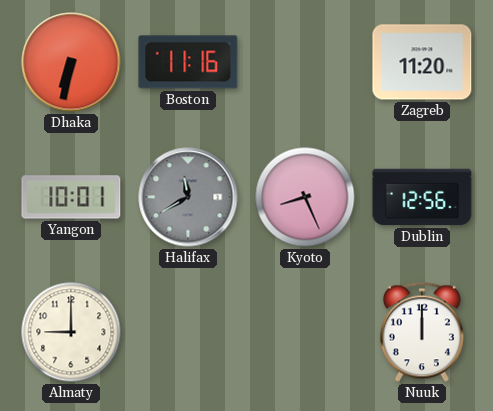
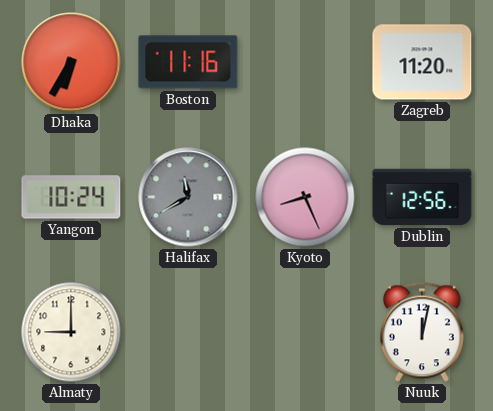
Dhaka: 6:32 -> 6:35 (71, 62)
Yangon: 10:01 -> 10:24 (71, 197)
Nuuk: 12:00 -> 12:02 (422, 332)
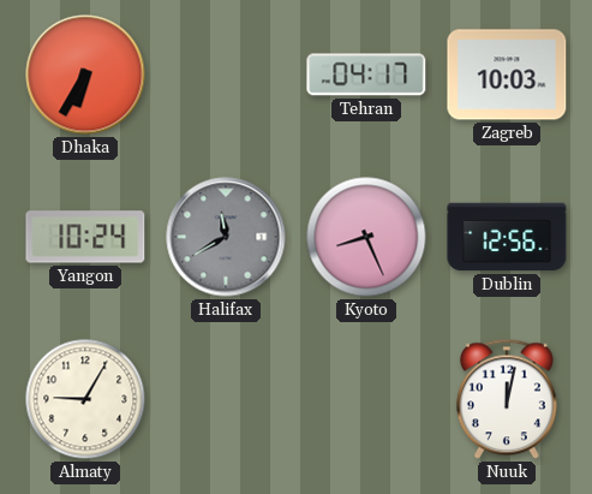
Boston: 11:16 -> none (188, 62)
Tehran: none -> 04:17 (366, 75)
Zagreb: 11:20 -> 10:03 (507, 75)
Almaty: 9:00 -> 9:05 (85, 399)
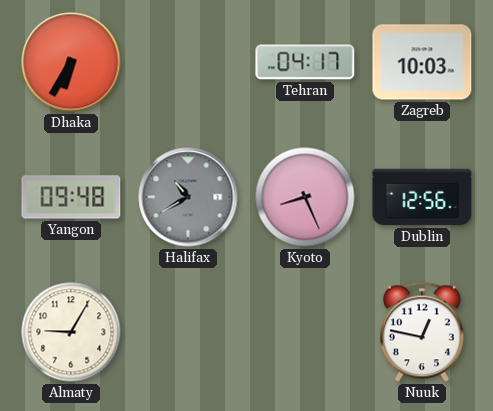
Yangon: 10:24 -> 09:48 (71, 197)
Halifax: 11:40 -> 10:40 (188, 197)
Nuuk: 12:02 -> 12:47 (422, 332)
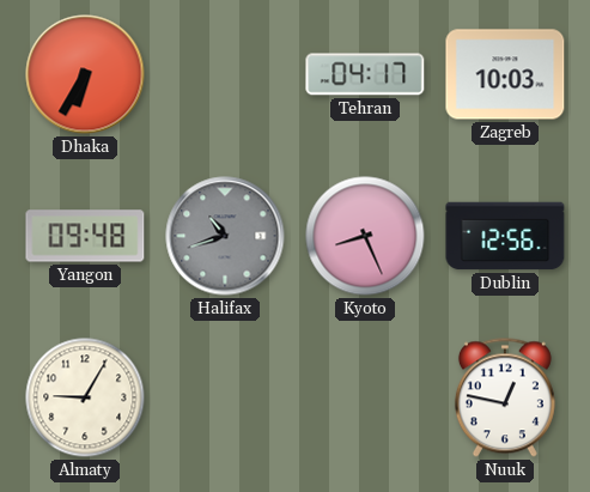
Halifax: 10:40 -> 10:42 (225, 236)
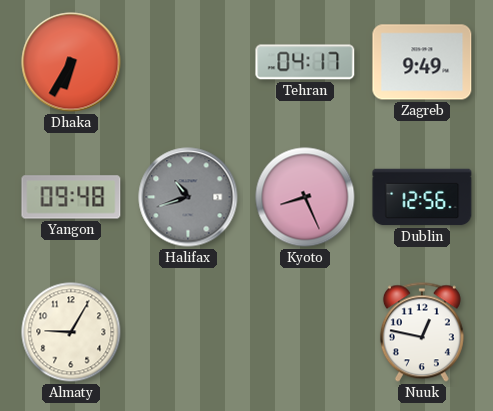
Zagreb: 10:03 -> 9:49 (422, 62)
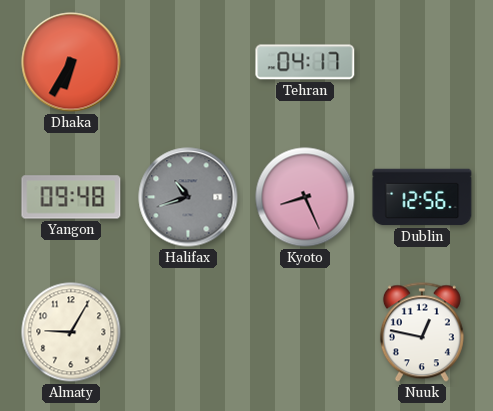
Zagreb: 9:49 -> none (422, 62)
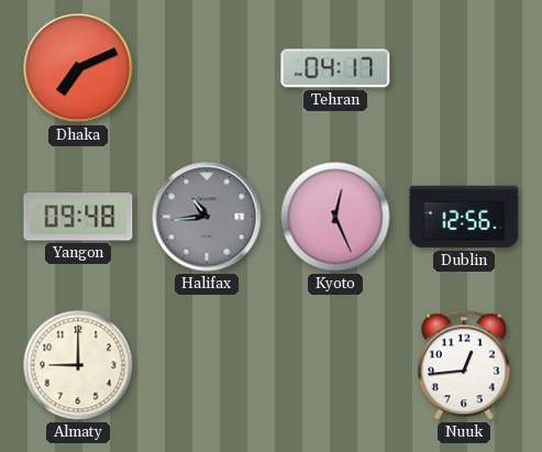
Dhaka: 6:35 -> 7:11 (78, 68)
Halifax: 10:42 -> 10:44 (207, 217)
Kyoto: 8:26 -> 12:26 (335, 217)
Almaty: 9:05 -> 9:00 (78, 365)
Nuuk: 12:47 -> 12:44 (464, 365)
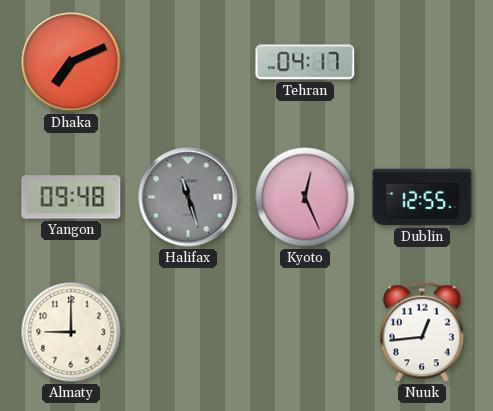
Halifax: 10:44 -> 11:27 (188, 197)
Dublin: 12:56 -> 12:55 (422, 197)
